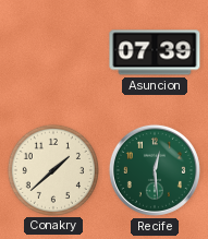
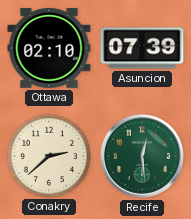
Ottawa: none -> 02:10 (49, 48)
Conakry: 1:38 -> 2:38 (48, 155)
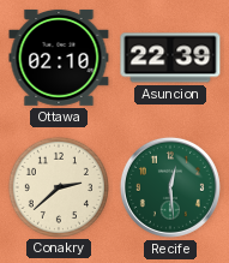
Asuncion: 07:39 -> 22:39 (170, 58)
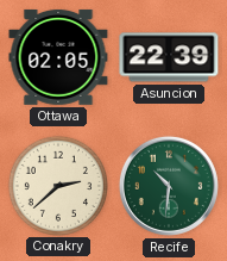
Ottawa: 02:10 -> 02:05 (58, 57)
Recife: 12:29 -> 10:31 (169, 186)
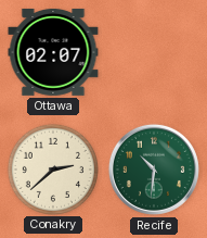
Ottawa: 02:05 -> 02:07 (53, 52)
Asuncion: 22:39 -> none (169, 57)
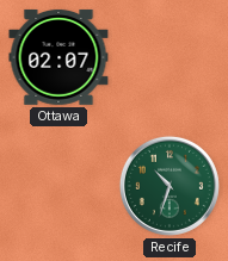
Conakry: 2:38 -> none (52, 168)
Recife: 10:31 -> 10:33 (170, 186)
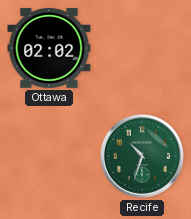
Ottawa: 02:07 -> 02:02 (49, 48)
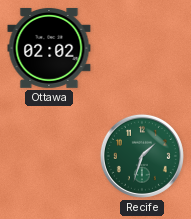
Recife: 10:33 -> 1:33 (142, 156)
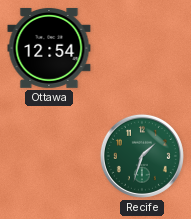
Ottawa: 02:02 -> 12:54 (49, 48)
